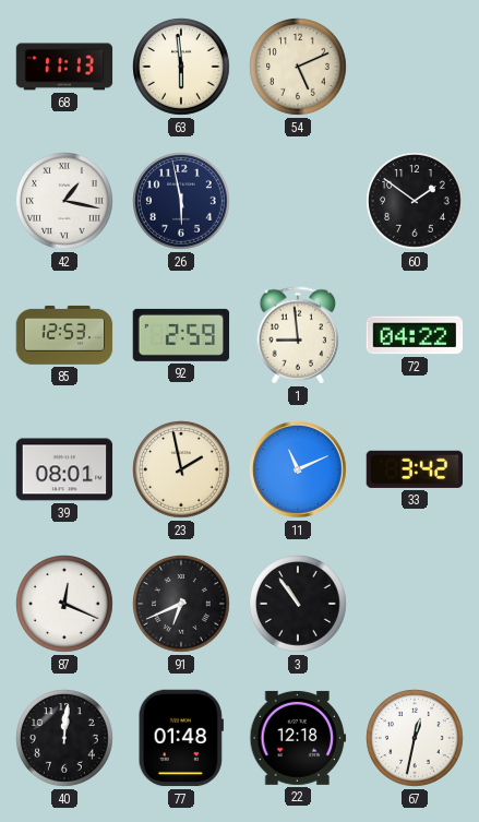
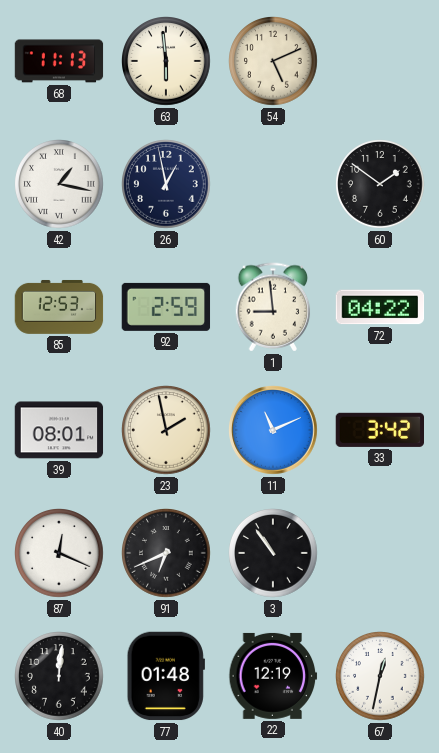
26: 5:58 -> 12:58 (167, 185)
22: 12:18 -> 12:19 (273, 676)
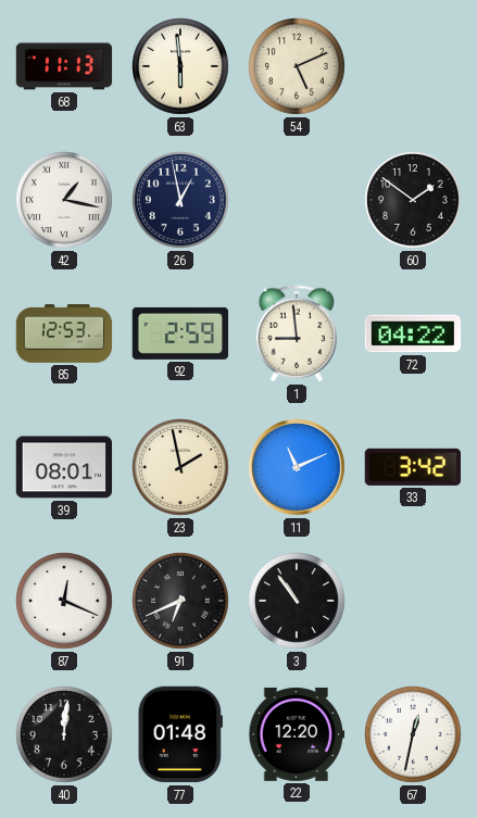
22: 12:19 -> 12:20 (297, 734)
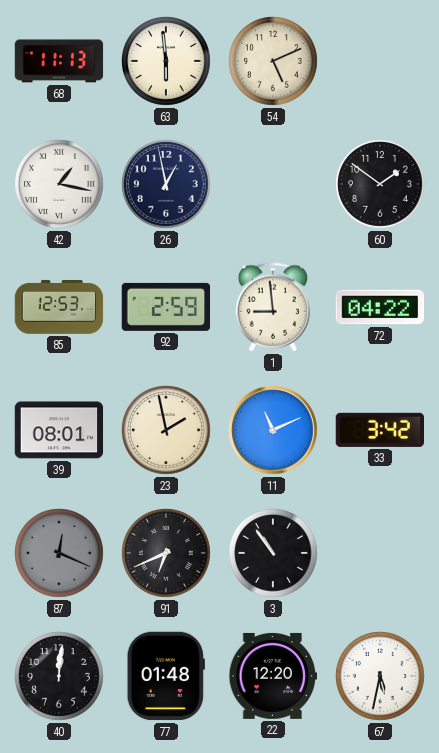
87 dial: white -> grey (60, 554)
67: 12:32 -> 5:32 (381, 677)
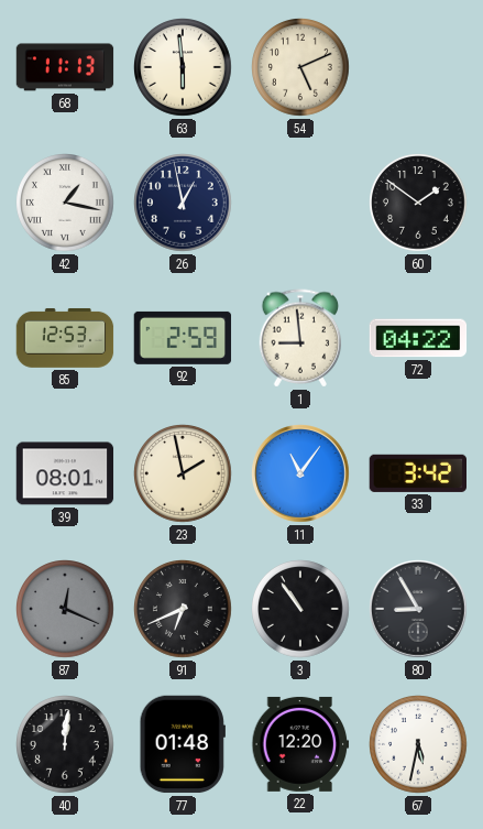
11: 11:11 -> 11:06 (300, 473)
80: none -> 8:55 (418, 609)
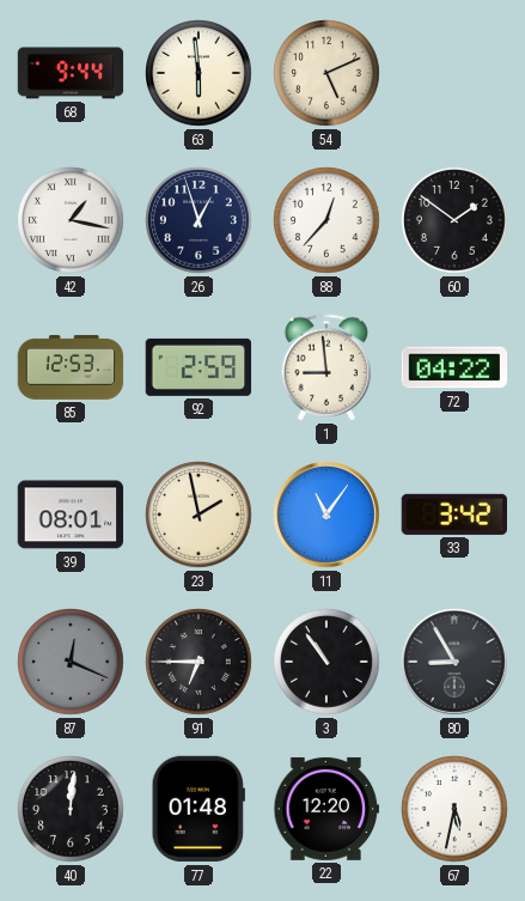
68: 11:13 -> 9:44 (71, 73)
26: 12:58 -> 12:57 (200, 221)
88: none -> 12:37 (328, 221)
91: 6:41 -> 6:45 (200, 663)
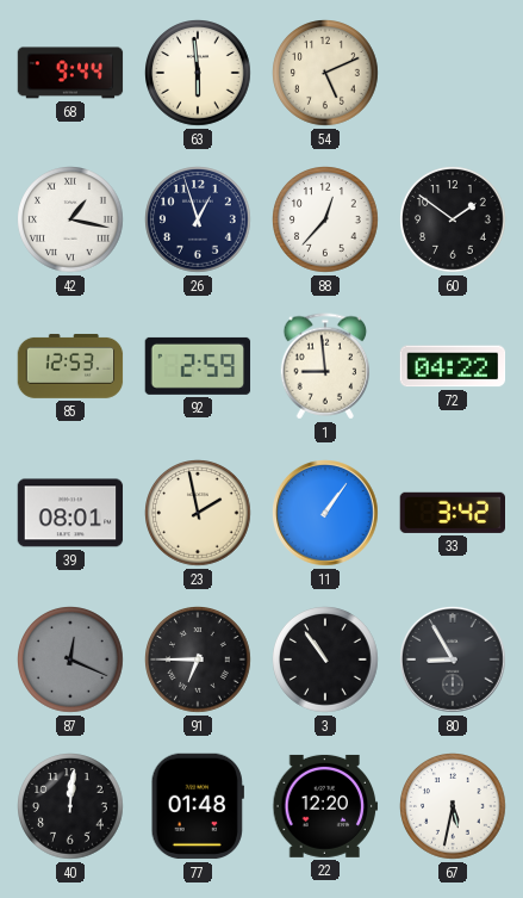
11: 11:06 -> 1:06 (325, 513)
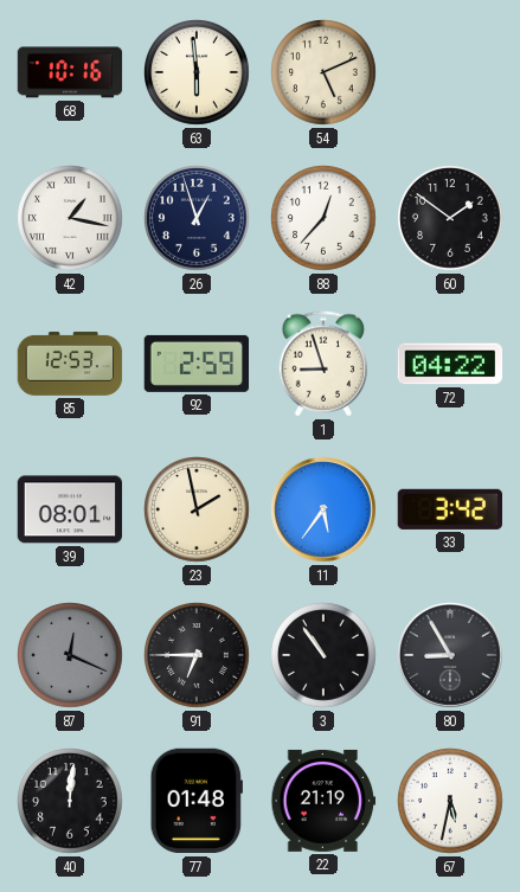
68: 9:44 -> 10:16 (70, 72)
1: 8:59 -> 8:57 (323, 364)
11: 1:06 -> 5:36 (323, 509)
22: 12:20 -> 21:19 (323, 801)
